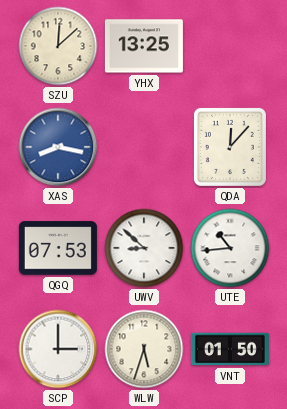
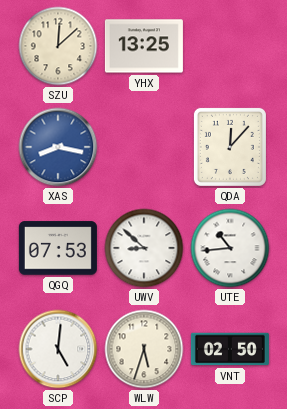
SCP: 3:00 -> 5:01 (58, 349)
VNT: 01:50 -> 02:50 (230, 349)
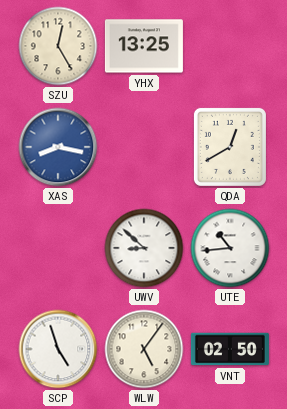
SZU: 12:08 -> 12:25 (58, 46)
QDA: 12:07 -> 12:40 (230, 147)
QGQ: 07:53 -> none (58, 248)
SCP: 5:01 -> 4:57 (58, 349)
WLW: 5:33 -> 5:06 (144, 349)
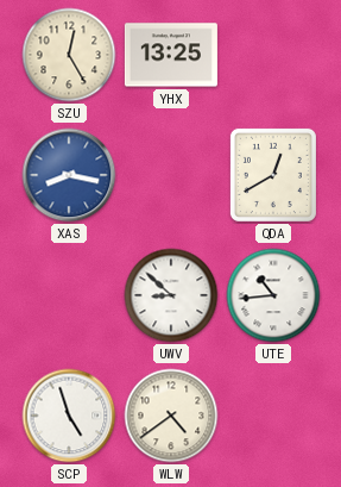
WLW: 5:06 -> 4:39 (171, 416)
VNT: 02:50 -> none (230, 349)
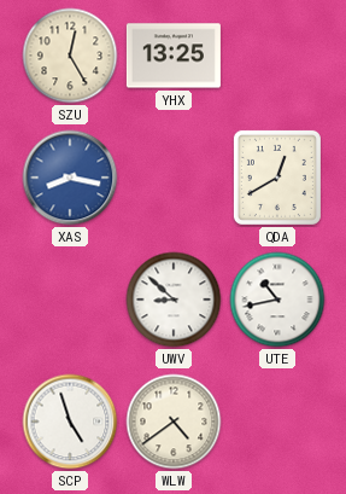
UTE: 10:44 -> 10:43 (277, 300)
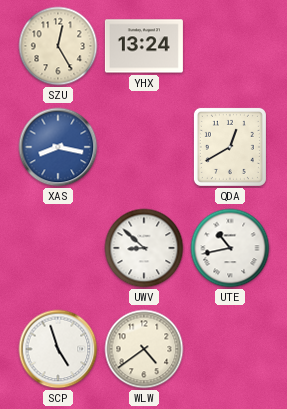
YHX: 13:25 -> 13:24 (144, 46)
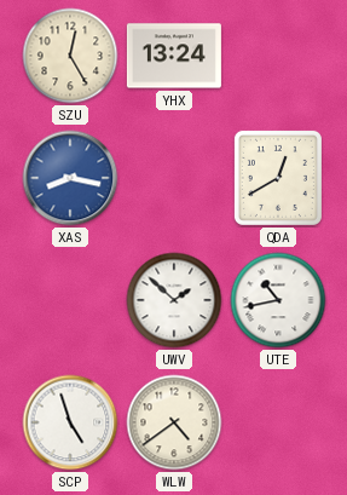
UWV: 8:52 -> 1:52 (174, 300)
